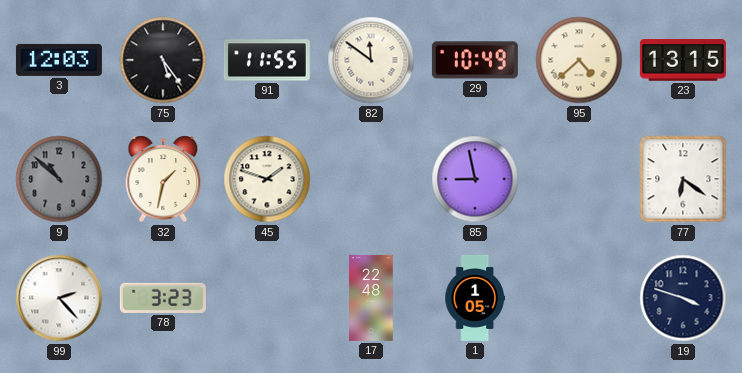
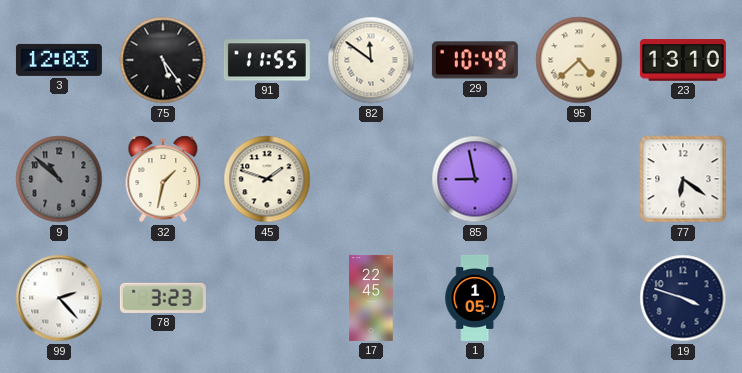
23: 13:15 -> 13:10 (683, 61)
17: 22:48 -> 22:45 (371, 298)
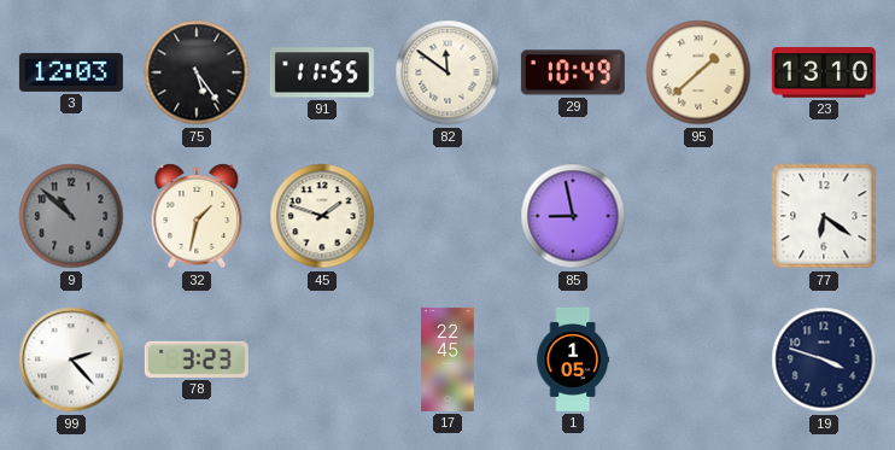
95: 4:38 -> 1:38 (698, 72)
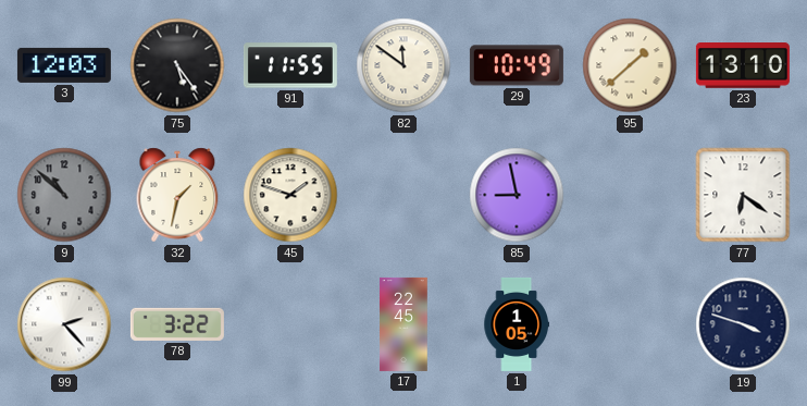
78: 3:23 -> 3:22 (177, 324)
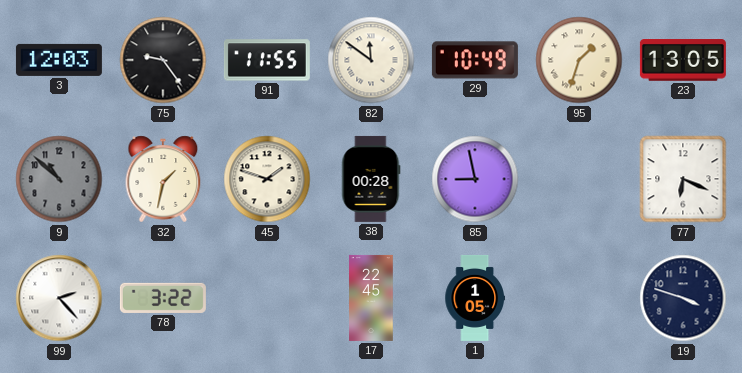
75: 5:24 -> 9:24 (163, 60)
95: 1:38 -> 1:33 (579, 60)
23: 13:10 -> 13:05 (683, 61)
38: none -> 00:28 (371, 179)
77: 6:21 -> 6:19 (683, 179)
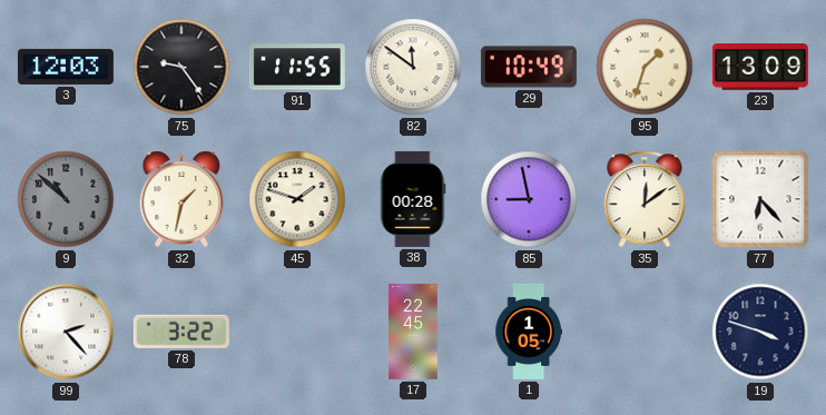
23: 13:05 -> 13:09 (760, 68)
35: none -> 12:09 (645, 199)
77: 6:19 -> 6:23 (760, 199)
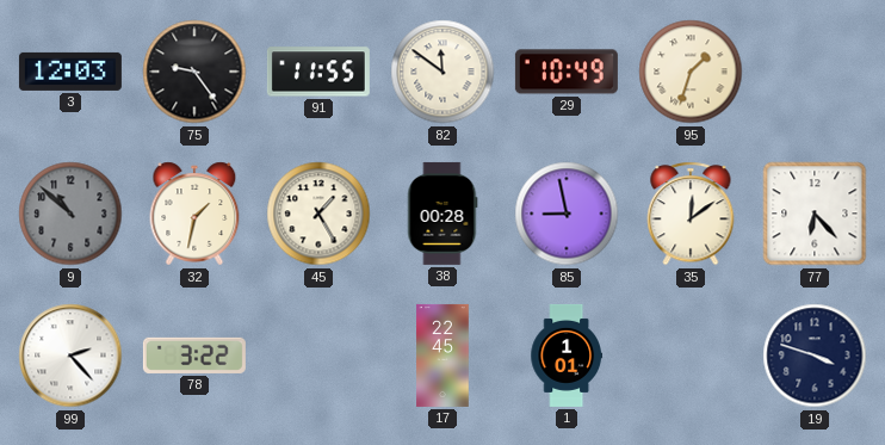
23: 13:09 -> none (760, 68)
45: 1:48 -> 1:25 (318, 214)
1: 1:05 -> 1:01 (565, 356)
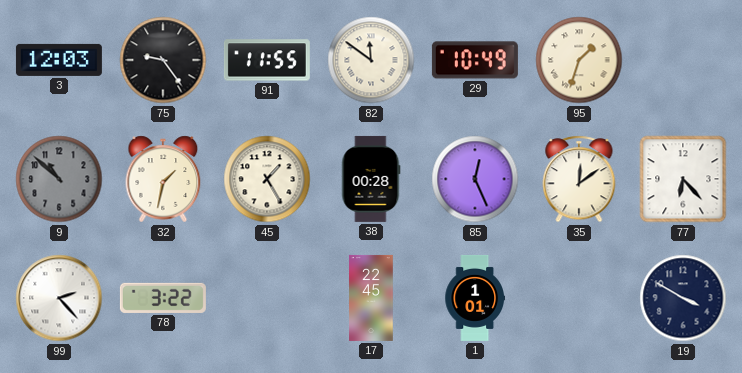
85: 8:58 -> 12:26 (475, 179)
19: 3:48 -> 3:50 (683, 298)
